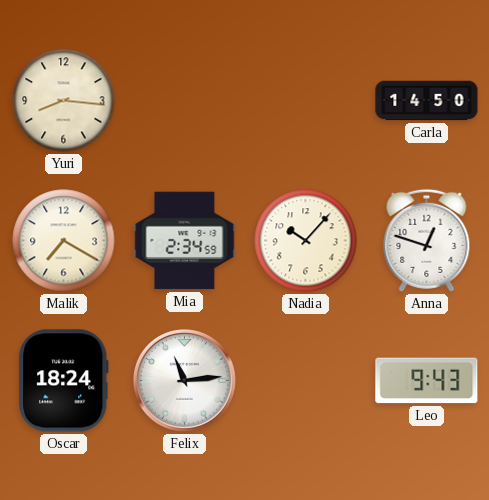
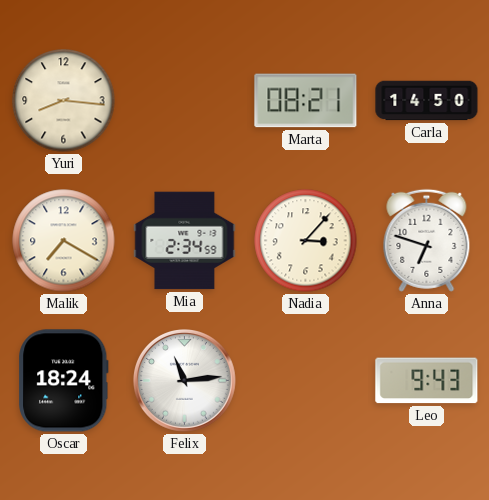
Marta: none -> 08:21 (306, 101)
Nadia: 10:07 -> 3:07 (306, 241)
Anna: 12:48 -> 6:48 (427, 240)
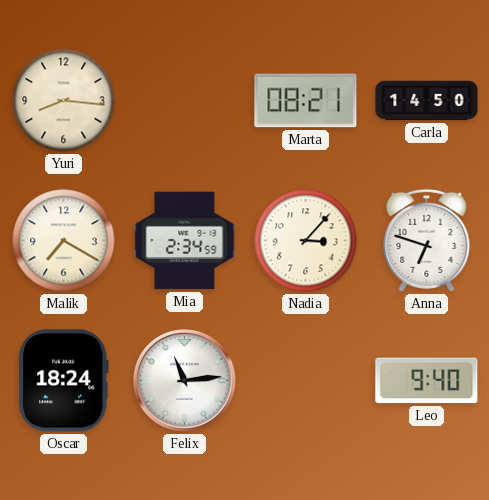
Leo: 9:43 -> 9:40 (427, 381)
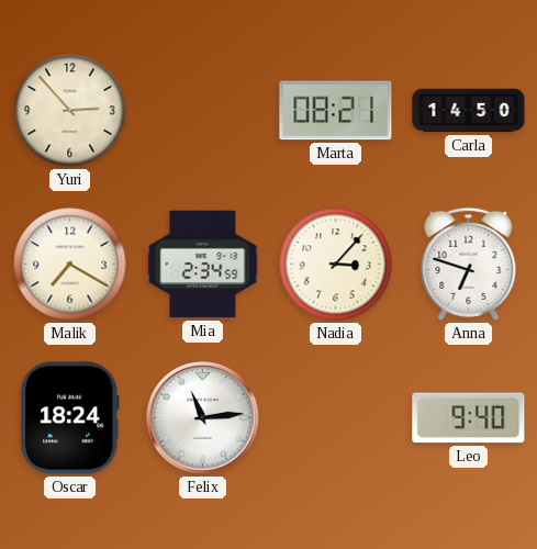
Yuri: 8:16 -> 2:53 (70, 111)
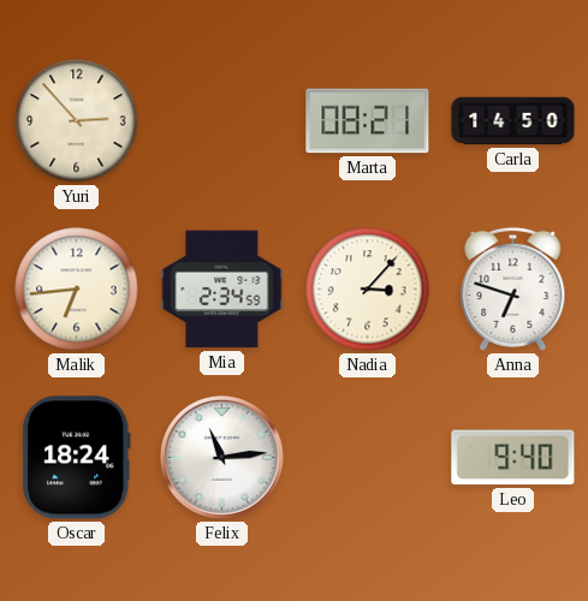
Malik: 7:20 -> 6:44 (77, 290)
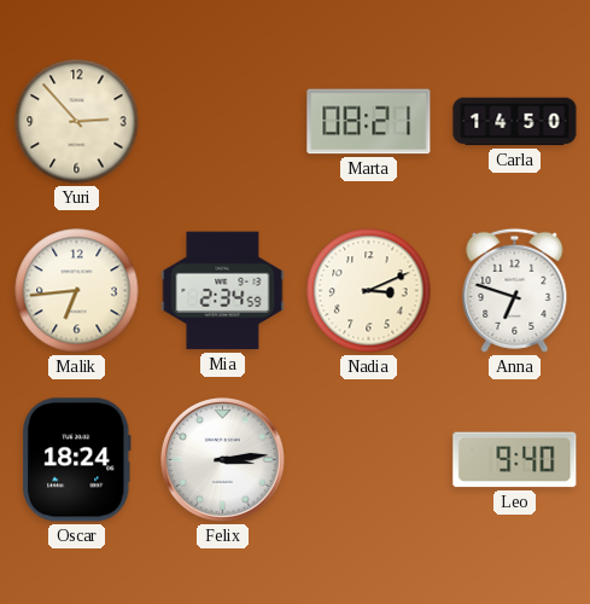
Nadia: 3:07 -> 3:11 (369, 291)
Felix: 11:14 -> 3:14 (223, 460)
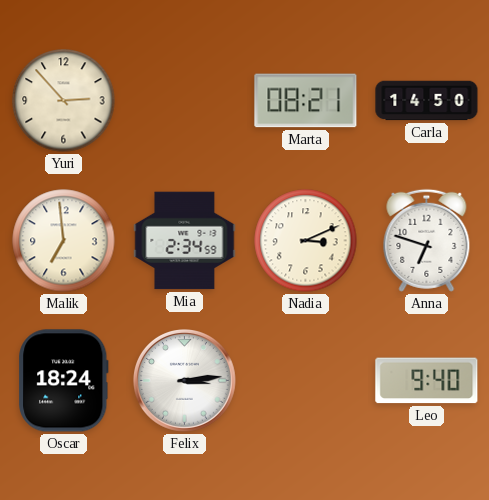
Malik: 6:44 -> 6:59 (64, 241)
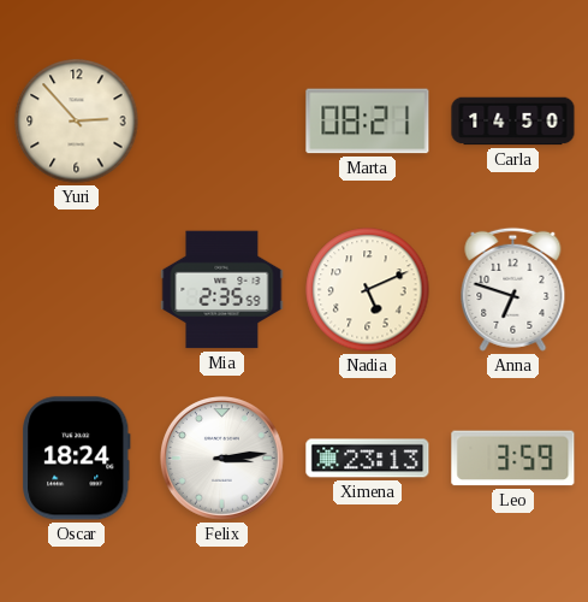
Malik: 6:59 -> none (64, 241)
Mia: 2:34 -> 2:35 (222, 290)
Nadia: 3:11 -> 5:11 (368, 290)
Ximena: none -> 23:13 (368, 459)
Leo: 9:40 -> 3:59 (513, 459)
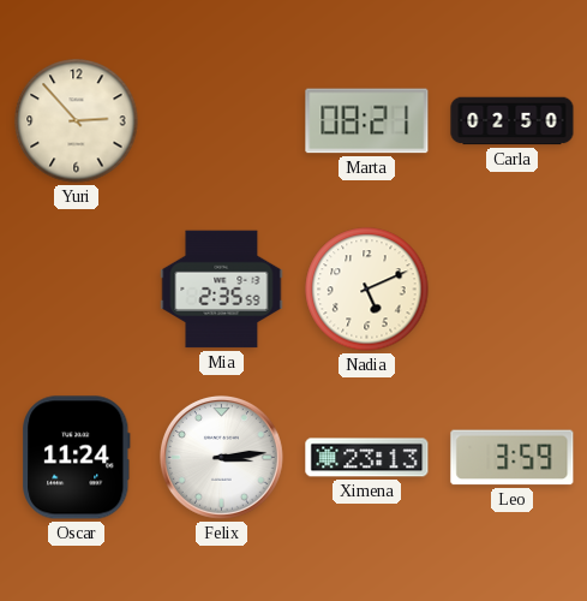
Carla: 14:50 -> 02:50 (513, 121)
Anna: 6:48 -> none (513, 289)
Oscar: 18:24 -> 11:24 (77, 458)
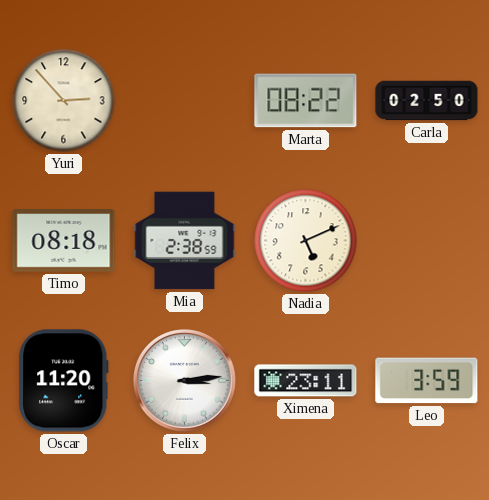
Marta: 08:21 -> 08:22 (306, 101)
Timo: none -> 08:18 (64, 241)
Mia: 2:35 -> 2:38 (185, 241)
Oscar: 11:24 -> 11:20 (64, 381)
Ximena: 23:13 -> 23:11 (306, 381)
